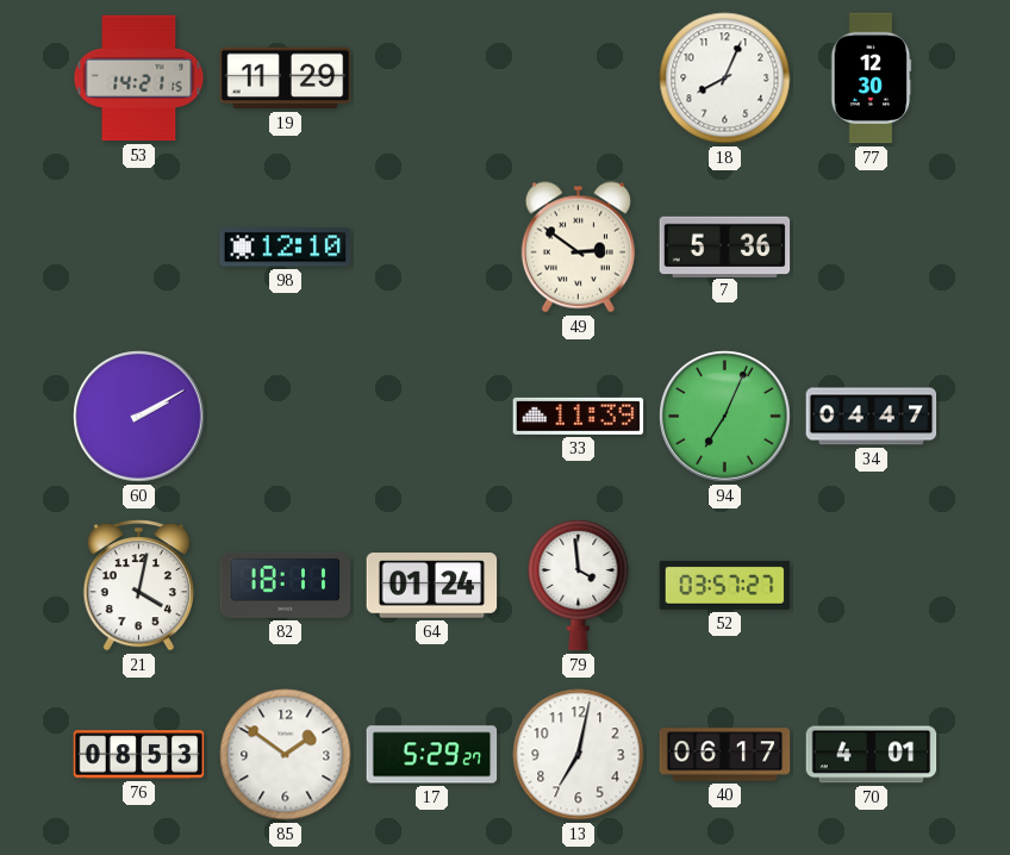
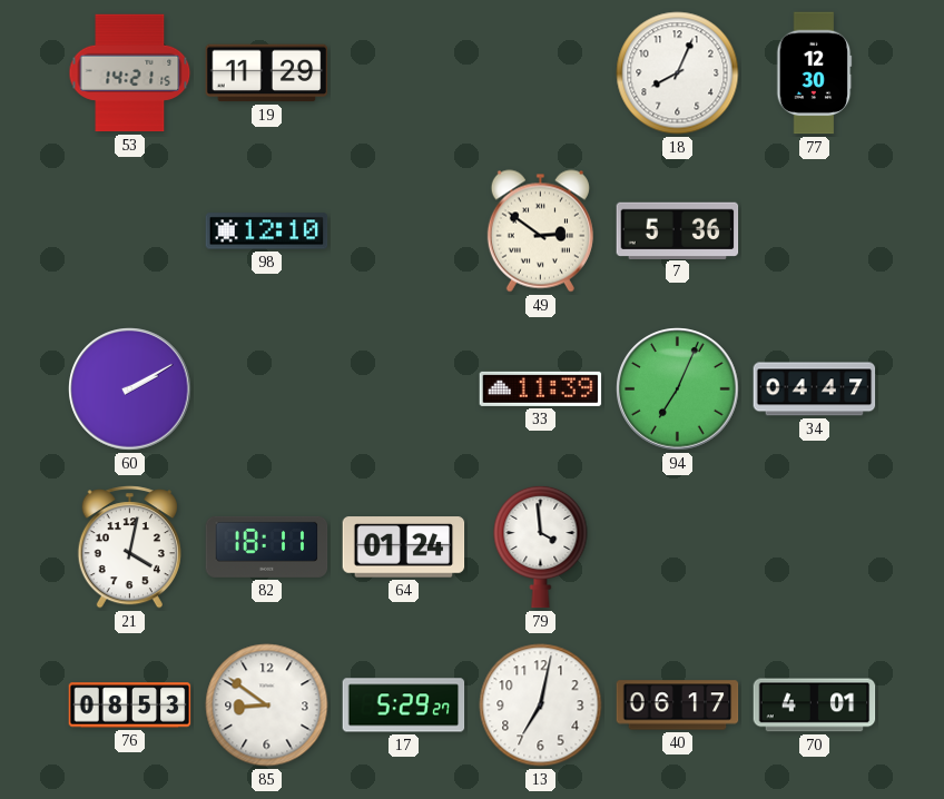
52: 03:57 -> none (725, 586)
85: 1:51 -> 8:51 (267, 706)
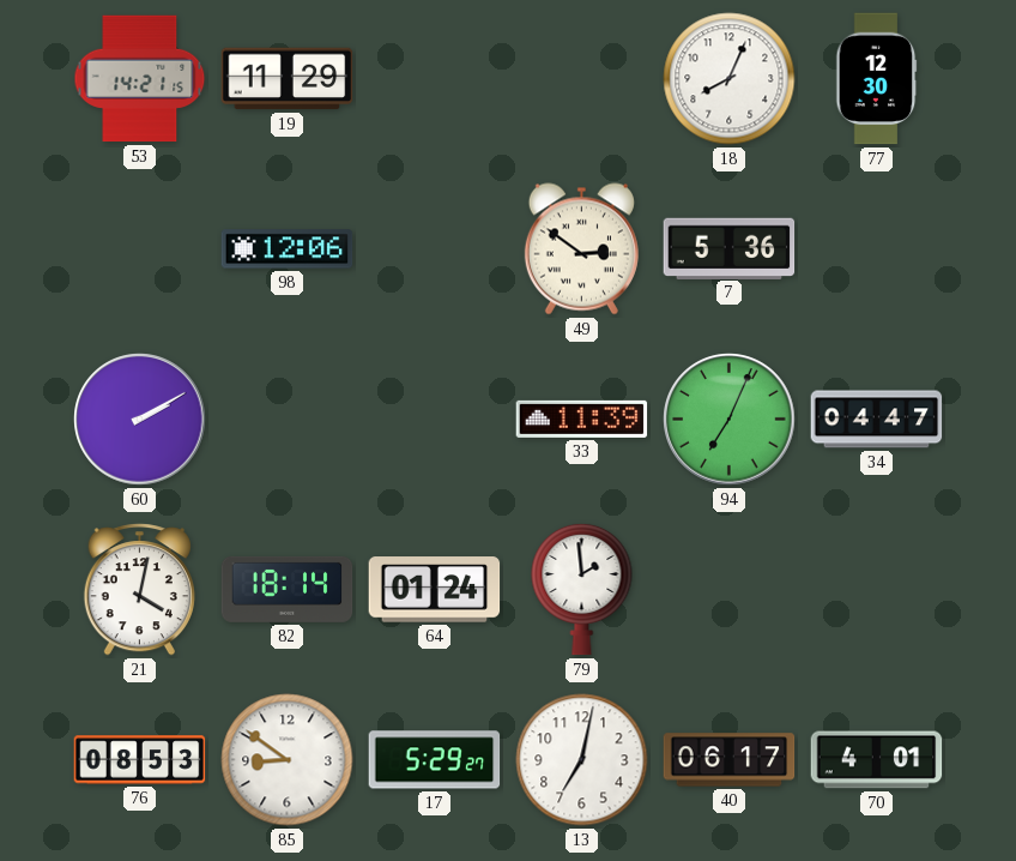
98: 12:10 -> 12:06 (288, 249)
82: 18:11 -> 18:14 (288, 589)
79: 3:59 -> 1:59 (582, 589)
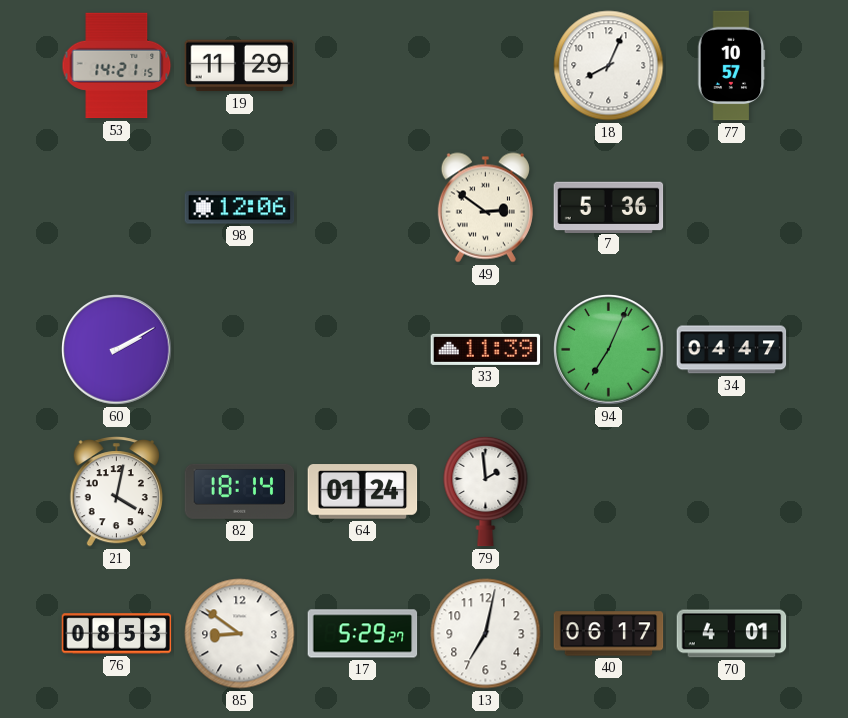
77: 12:30 -> 10:57 (731, 66)
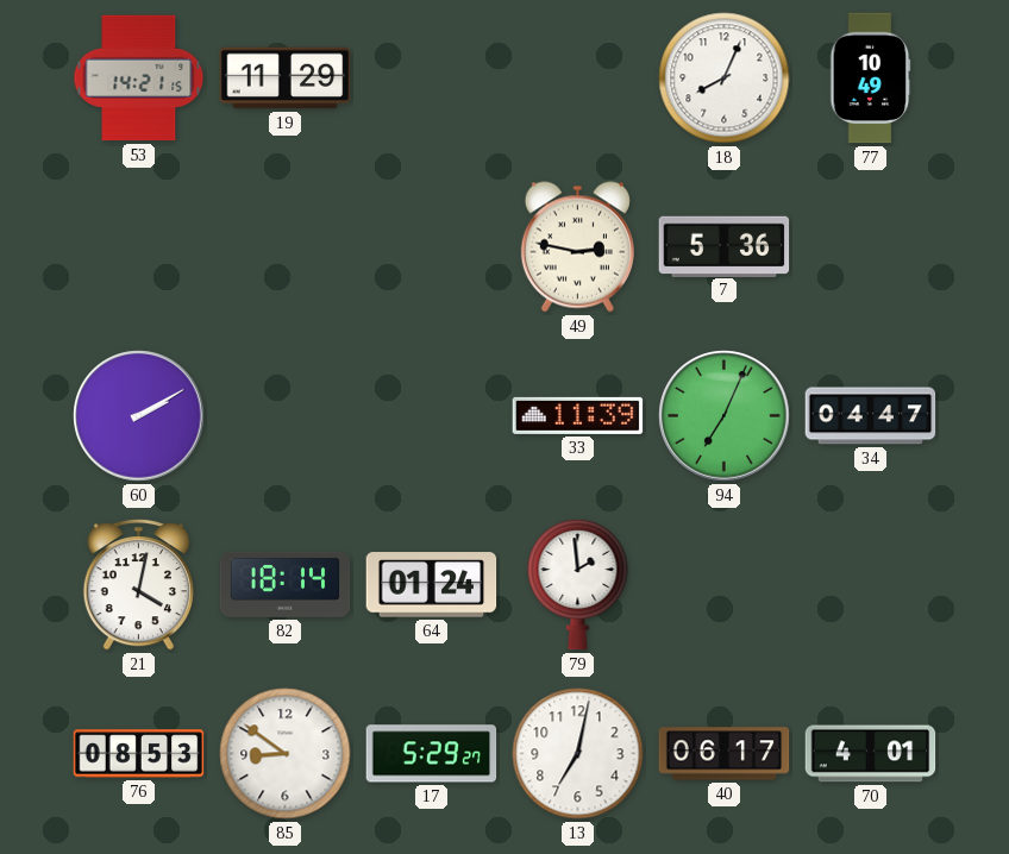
77: 10:57 -> 10:49 (870, 79)
98: 12:06 -> none (240, 208)
49: 2:51 -> 2:47 (577, 247)
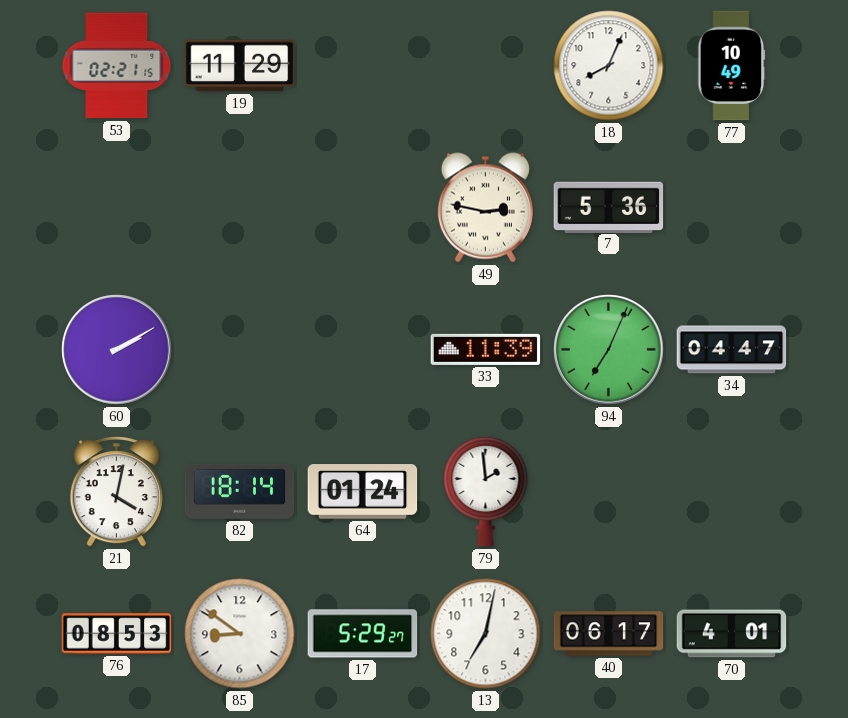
53: 14:21 -> 02:21 (117, 66)
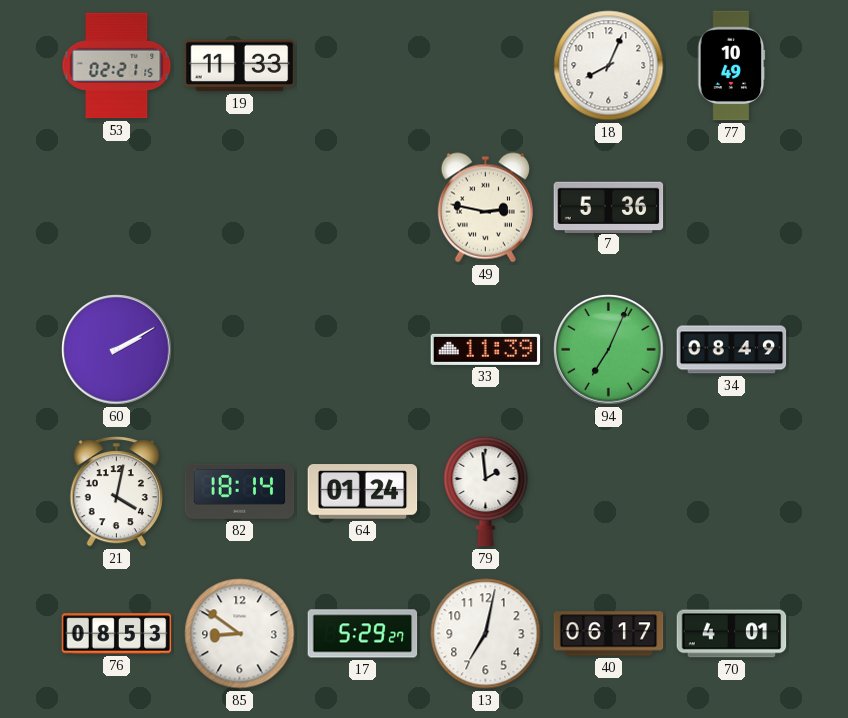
19: 11:29 -> 11:33 (240, 66)
34: 04:47 -> 08:49 (732, 350)
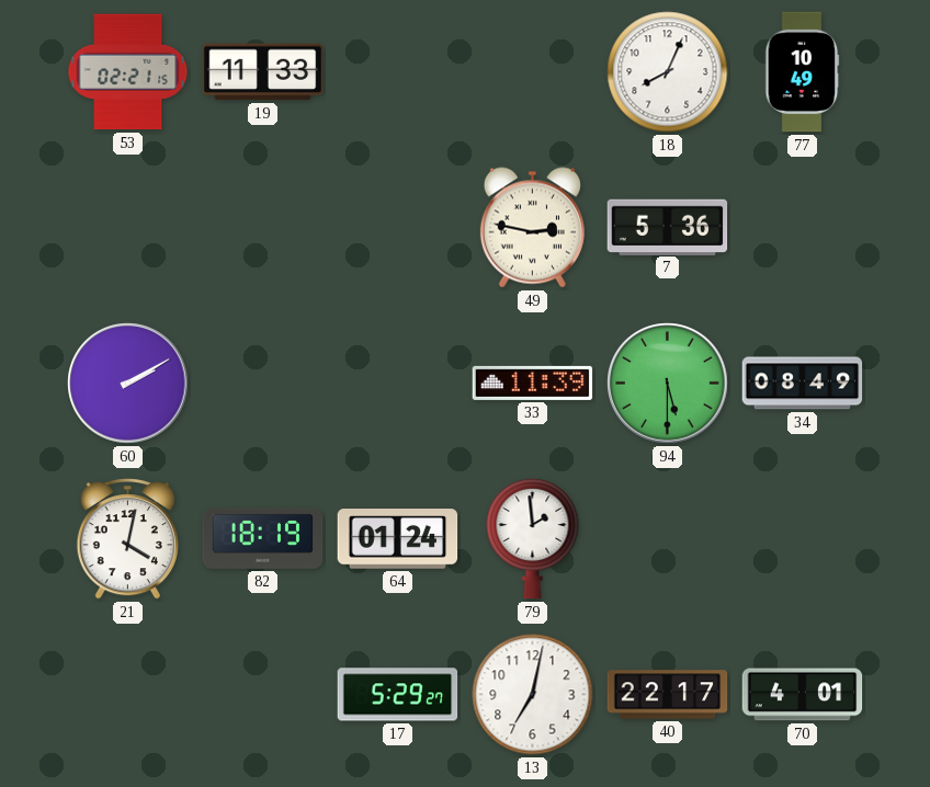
94: 7:04 -> 5:30 (668, 384)
82: 18:14 -> 18:19 (263, 538)
76: 08:53 -> none (117, 634)
85: 8:51 -> none (240, 634)
40: 06:17 -> 22:17 (668, 695)
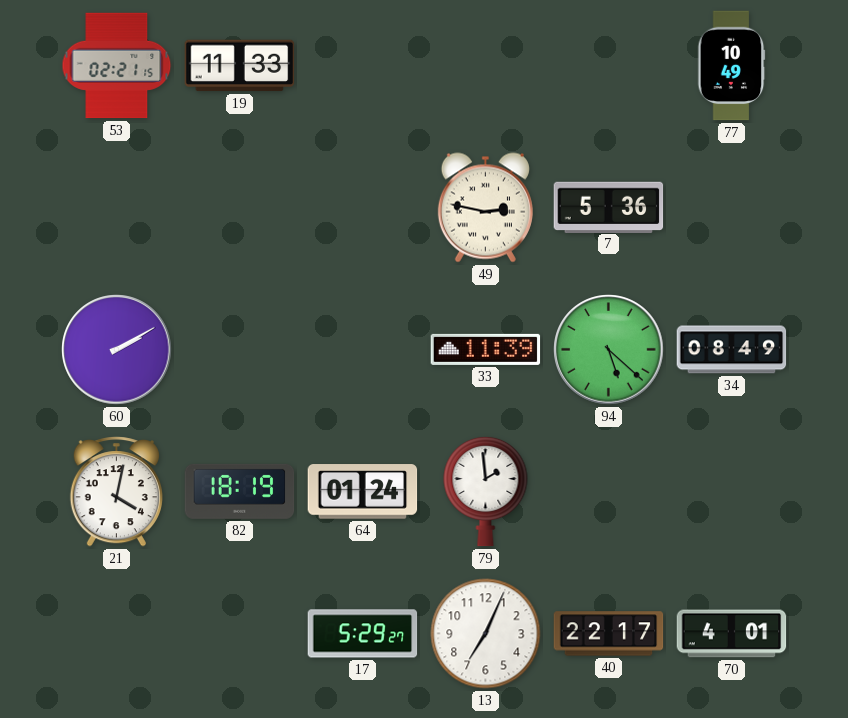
18: 8:04 -> none (668, 72)
94: 5:30 -> 5:22 (609, 350)
13: 7:02 -> 7:04 (486, 634)
